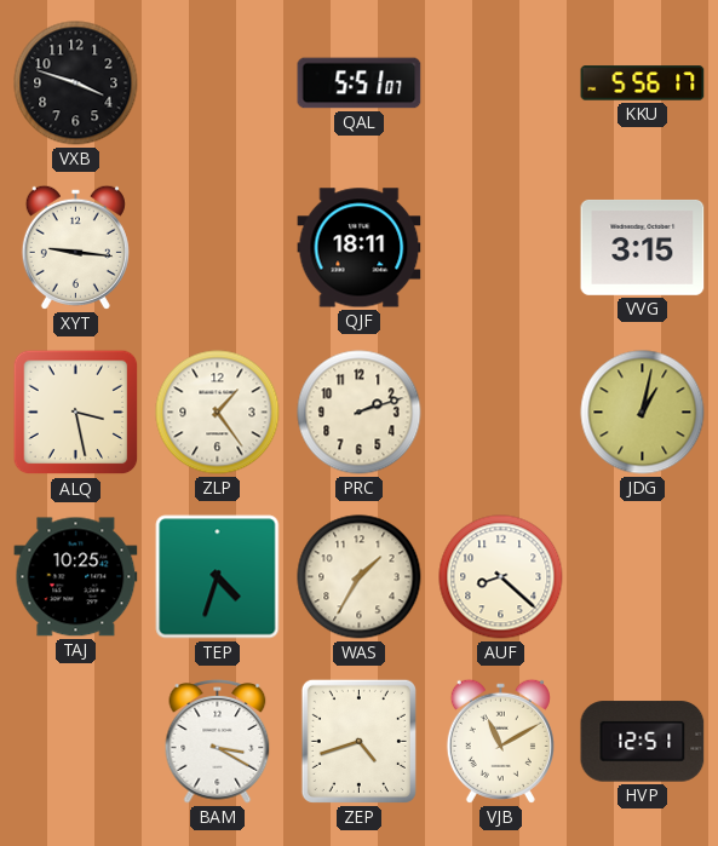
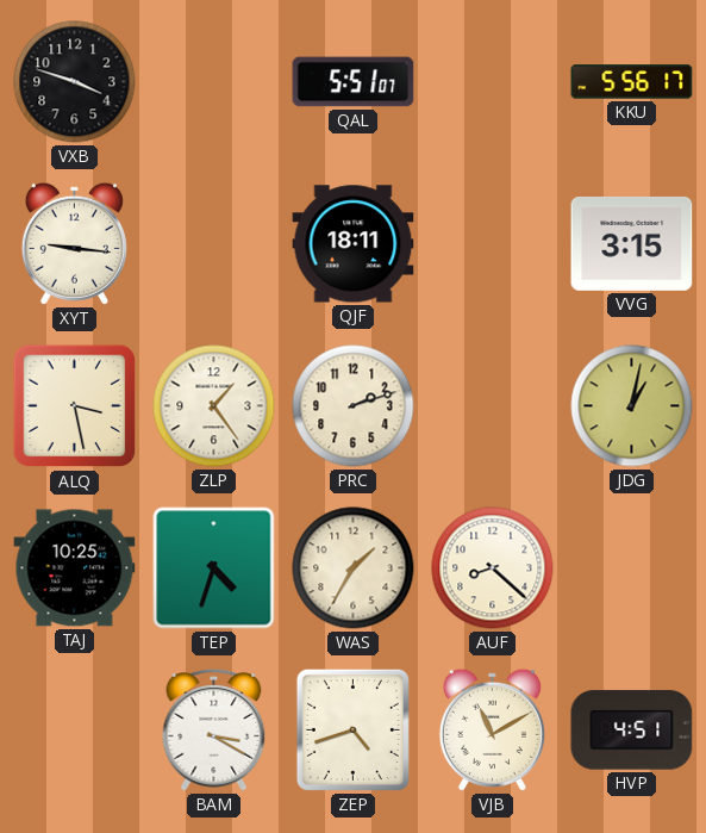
HVP: 12:51 -> 4:51 (632, 731)
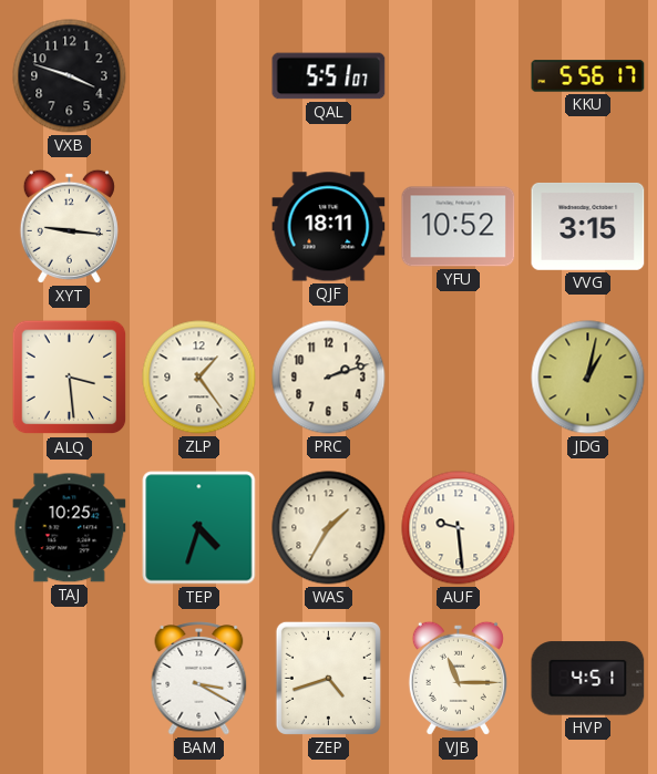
YFU: none -> 10:52 (459, 227)
ALQ: 3:28 -> 3:29 (70, 378)
AUF: 8:22 -> 9:29 (459, 528)
VJB: 11:10 -> 11:15 (458, 678)
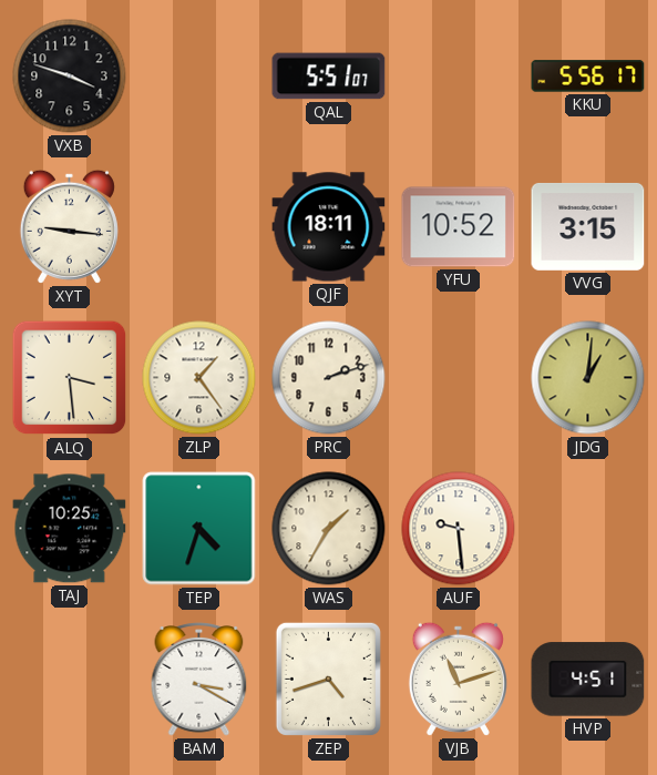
JDG: 1:02 -> 1:01 (588, 378)
VJB: 11:15 -> 11:12 (458, 679)
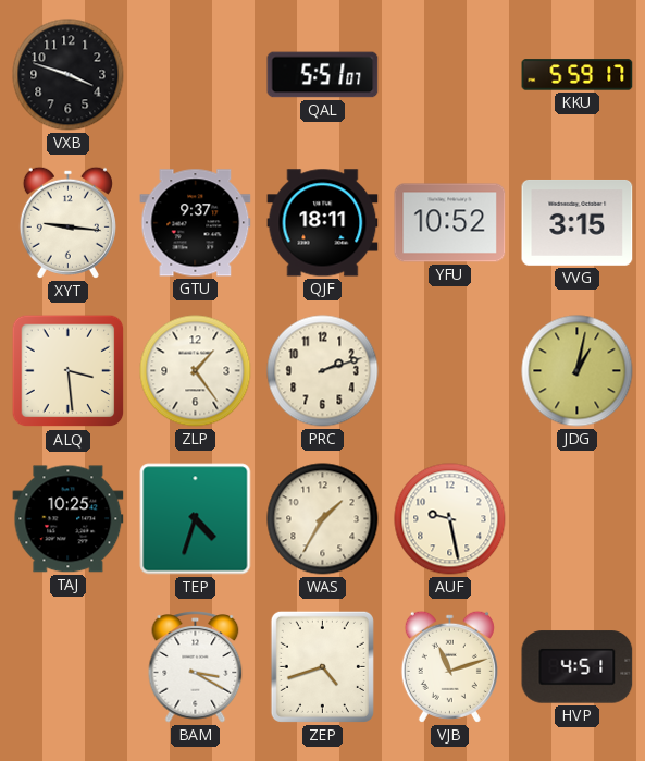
KKU: 5:56 -> 5:59 (578, 75)
GTU: none -> 9:37 (196, 223)
JDG: 1:01 -> 1:02 (578, 371)
AUF: 9:29 -> 9:28 (450, 519)
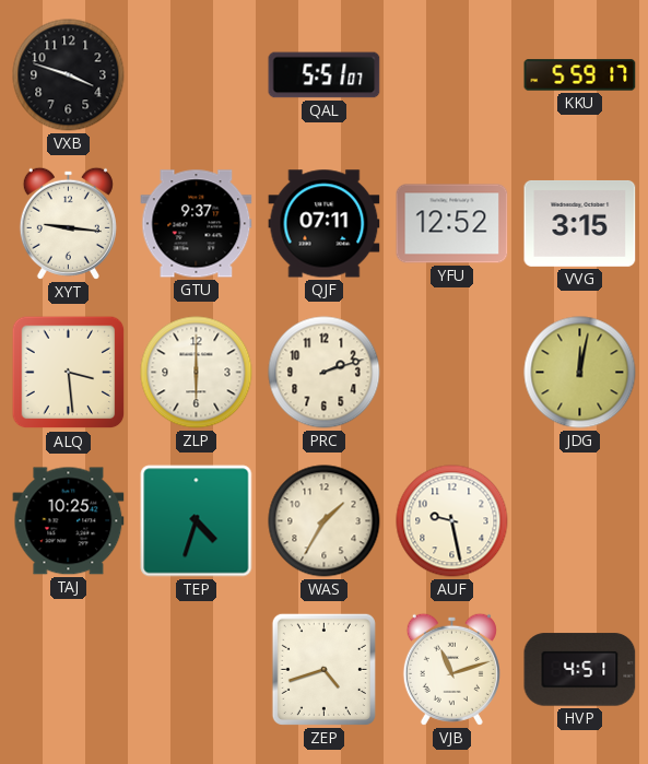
QJF: 18:11 -> 07:11 (325, 224)
YFU: 10:52 -> 12:52 (452, 224)
ZLP: 1:24 -> 6:00 (197, 373)
JDG: 1:02 -> 12:02 (580, 373)
BAM: 3:20 -> none (196, 667)
